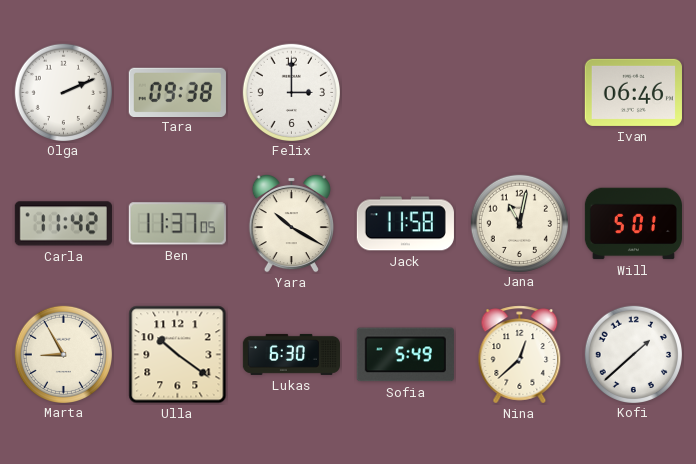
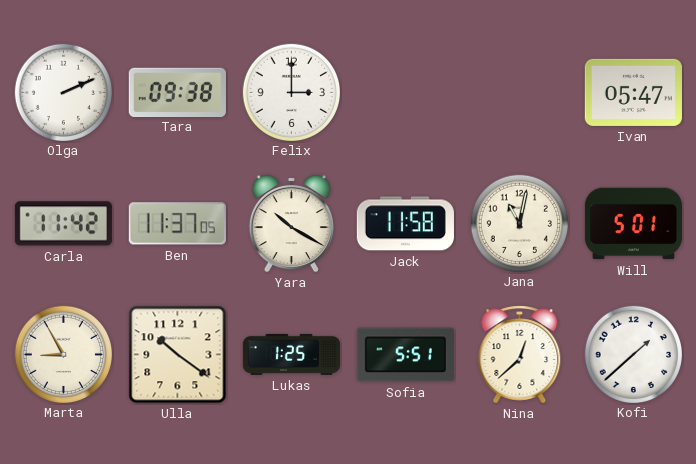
Ivan: 06:46 -> 05:47 (633, 92)
Lukas: 6:30 -> 1:25 (291, 354)
Sofia: 5:49 -> 5:51 (405, 355)
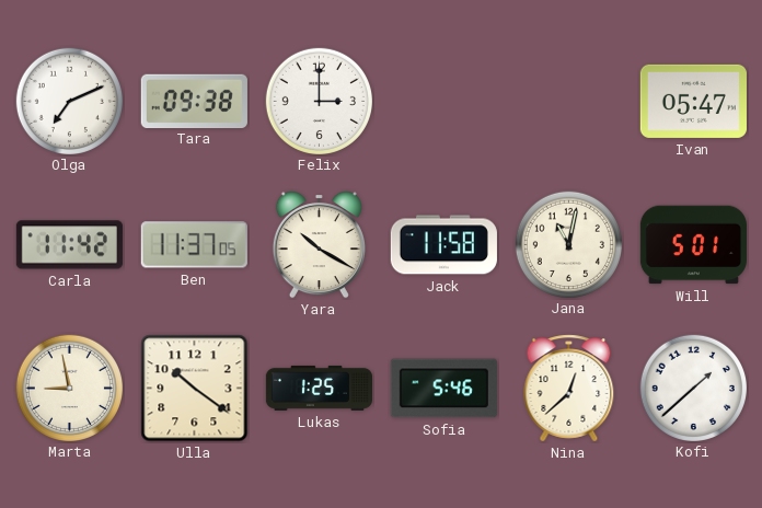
Olga: 2:11 -> 7:11 (69, 101)
Marta: 8:55 -> 8:58 (69, 388)
Sofia: 5:51 -> 5:46 (443, 389)
